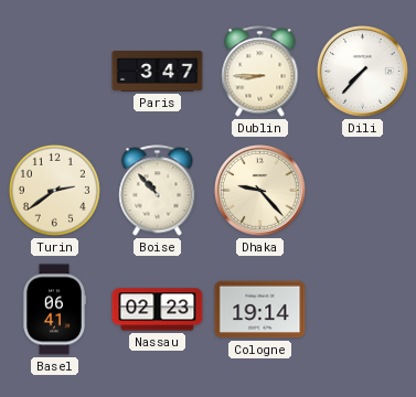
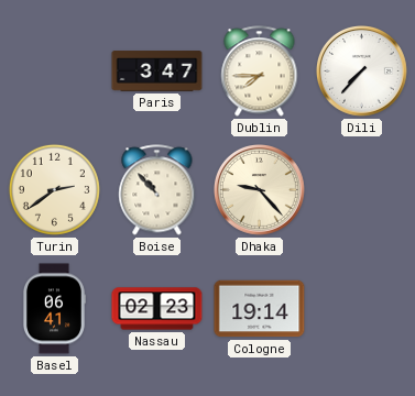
Dublin: 8:45 -> 7:45 (260, 71)
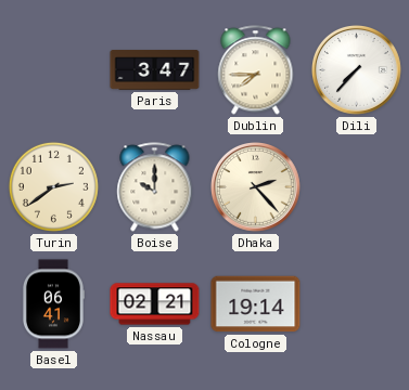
Boise: 10:53 -> 10:00 (155, 187)
Dhaka: 9:23 -> 2:23 (256, 187)
Nassau: 02:23 -> 02:21 (155, 304)
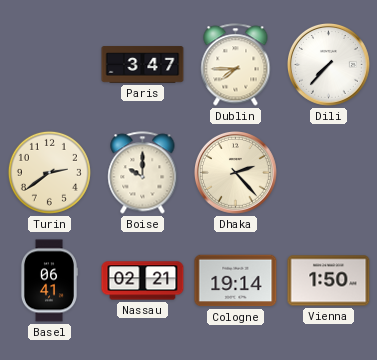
Vienna: none -> 1:50 (329, 281)
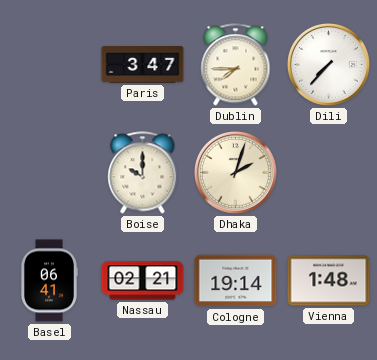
Turin: 2:39 -> none (49, 172)
Dhaka: 2:23 -> 2:03 (236, 173)
Vienna: 1:50 -> 1:48 (329, 281)
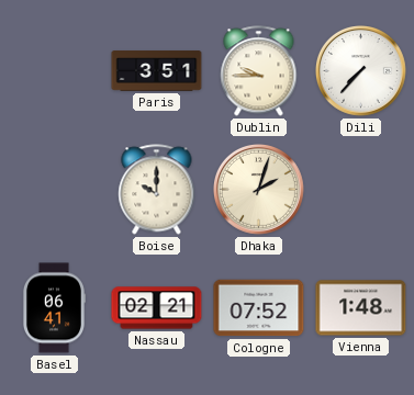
Paris: 3:47 -> 3:51 (157, 71)
Dublin: 7:45 -> 9:45 (259, 71)
Cologne: 19:14 -> 07:52 (259, 308)
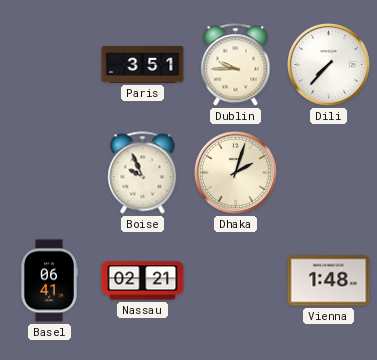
Boise: 10:00 -> 9:56 (143, 173)
Cologne: 07:52 -> none (259, 308)
